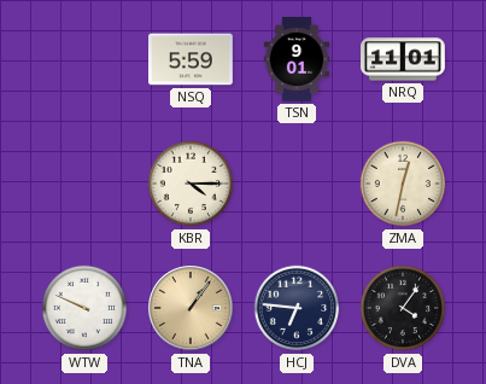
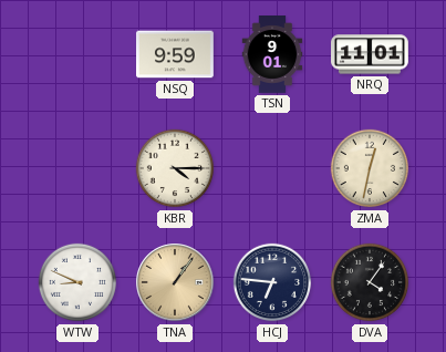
NSQ: 5:59 -> 9:59 (176, 54)
WTW: 9:49 -> 8:49 (77, 282)
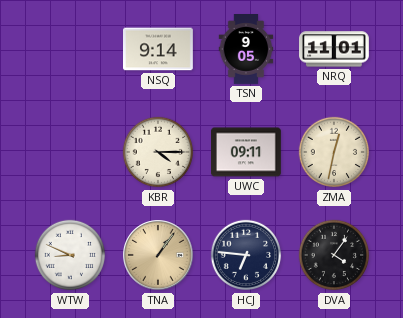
NSQ: 9:59 -> 9:14 (159, 49)
TSN: 9:01 -> 9:05 (246, 50)
UWC: none -> 09:11 (247, 152)
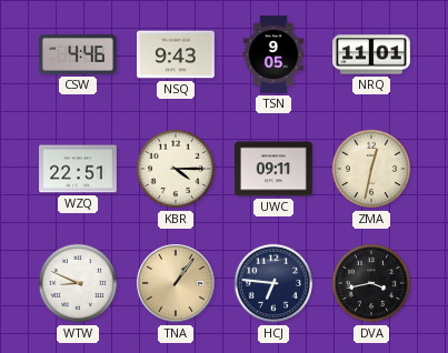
CSW: none -> 4:46 (79, 56)
NSQ: 9:14 -> 9:43 (177, 54)
WZQ: none -> 22:51 (79, 169)
DVA: 4:06 -> 3:43 (371, 283)
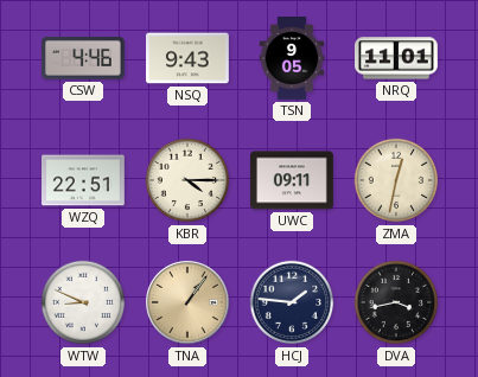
HCJ: 6:46 -> 1:46 (292, 302)
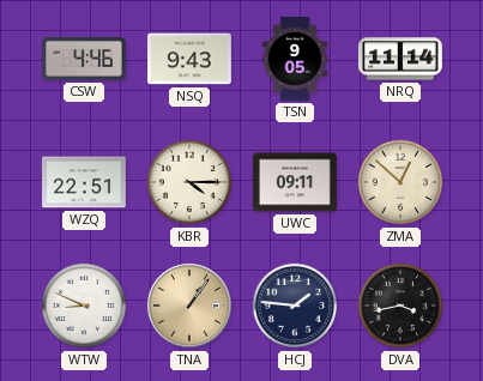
NRQ: 11:01 -> 11:14 (402, 59)
ZMA: 12:32 -> 12:52 (400, 182)
